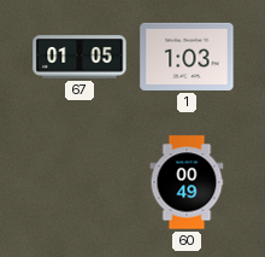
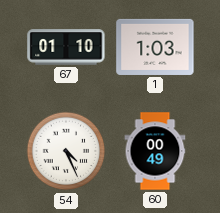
67: 01:05 -> 01:10 (66, 47)
54: none -> 4:26 (66, 151)
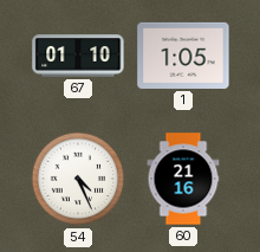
1: 1:03 -> 1:05 (183, 56)
60: 00:49 -> 21:16 (183, 179)
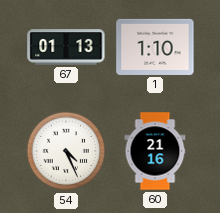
67: 01:10 -> 01:13 (66, 47)
1: 1:05 -> 1:10 (155, 47)
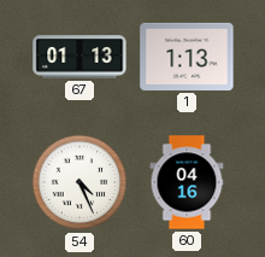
1: 1:10 -> 1:13 (187, 57)
60: 21:16 -> 04:16 (187, 182)
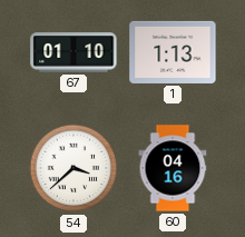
67: 01:13 -> 01:10 (73, 52)
54: 4:26 -> 3:38 (73, 168)
